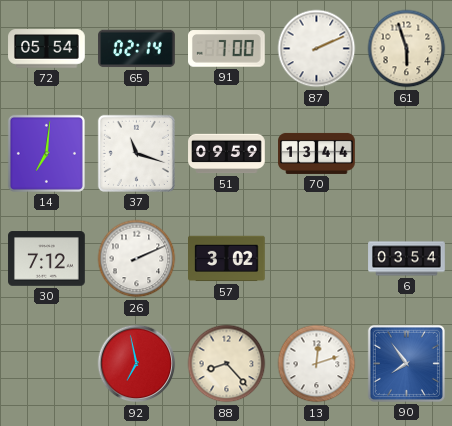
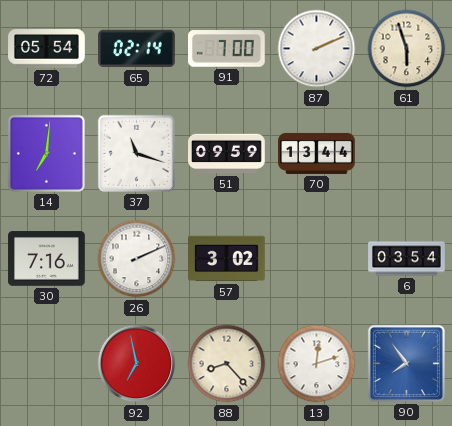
30: 7:12 -> 7:16 (47, 259)
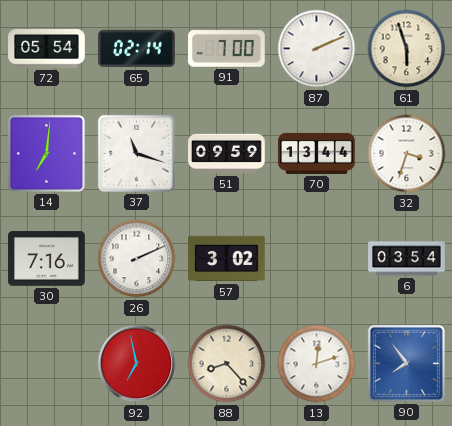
32: none -> 3:33 (407, 154)
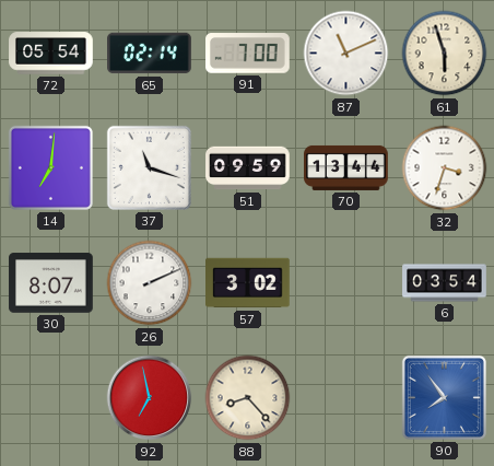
87: 2:11 -> 11:11 (346, 54)
30: 7:16 -> 8:07 (51, 283)
13: 12:12 -> none (317, 364)
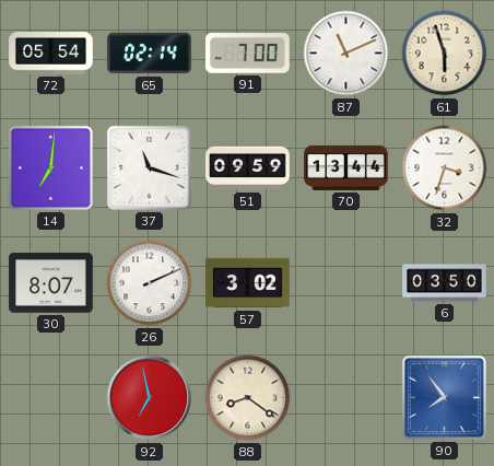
6: 03:54 -> 03:50 (445, 283)
88: 8:23 -> 8:21 (248, 398)
